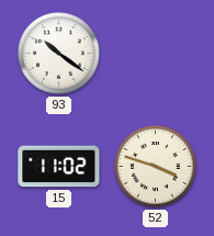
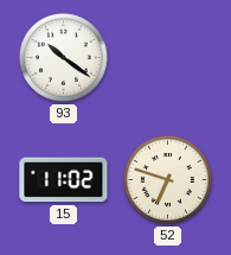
52: 3:48 -> 6:48 (168, 180)
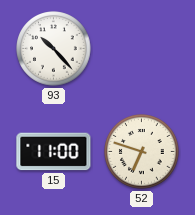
93: 10:21 -> 10:23 (54, 49)
15: 11:02 -> 11:00 (54, 152)
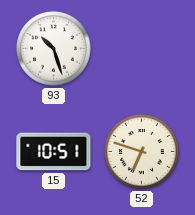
93: 10:23 -> 10:27 (54, 49)
15: 11:00 -> 10:51 (54, 152)
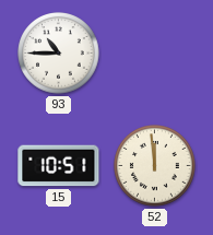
93: 10:27 -> 10:45 (59, 54)
52: 6:48 -> 11:59 (155, 166)
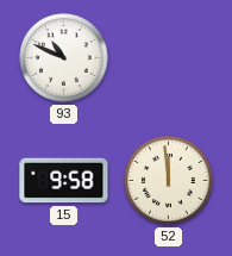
93: 10:45 -> 10:49 (64, 58)
15: 10:51 -> 9:58 (64, 181)
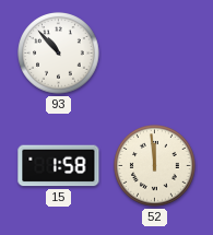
93: 10:49 -> 10:53 (59, 54)
15: 9:58 -> 1:58 (59, 166)
